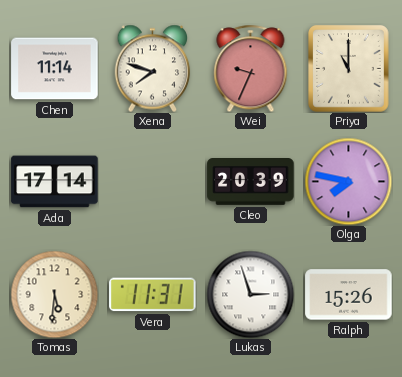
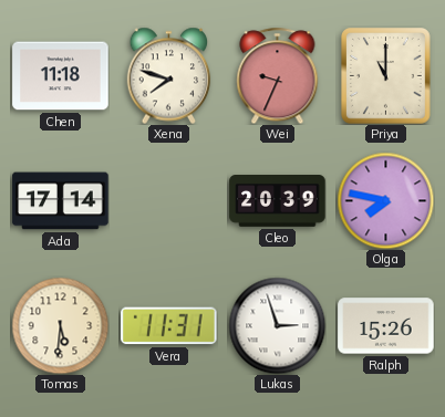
Chen: 11:14 -> 11:18 (61, 76)
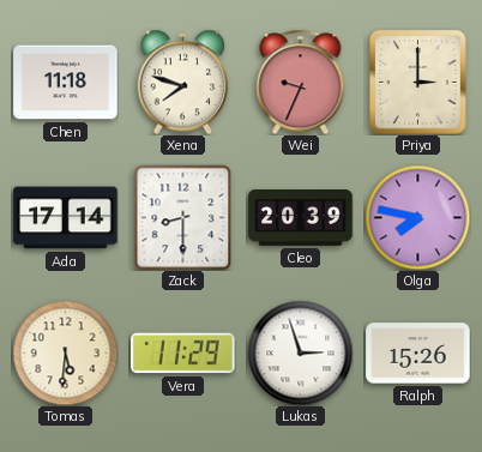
Priya: 11:00 -> 3:00 (418, 83)
Zack: none -> 8:30 (183, 217)
Vera: 11:31 -> 11:29 (183, 354)
